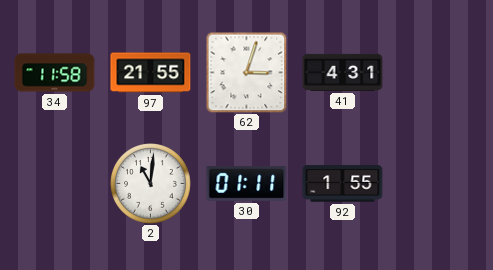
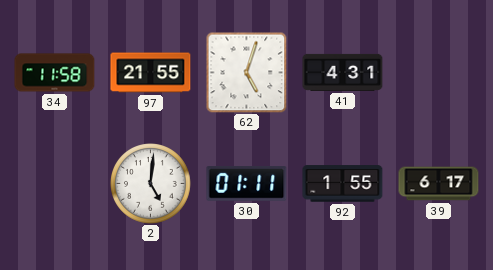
62: 3:03 -> 5:03 (246, 72)
2: 11:01 -> 5:01 (151, 184)
39: none -> 6:17 (439, 184)
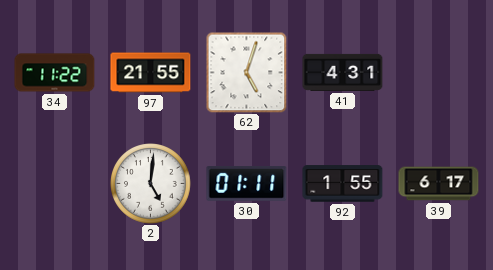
34: 11:58 -> 11:22 (55, 73)
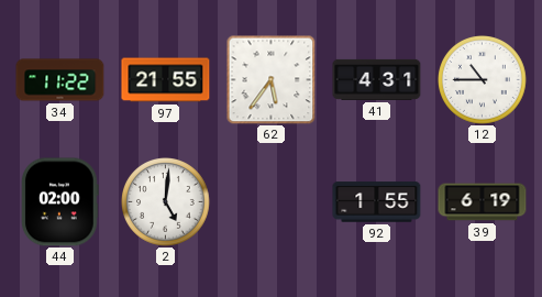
62: 5:03 -> 5:36 (270, 79)
12: none -> 10:45 (483, 80)
44: none -> 02:00 (59, 202)
30: 01:11 -> none (247, 184)
39: 6:17 -> 6:19 (483, 202)
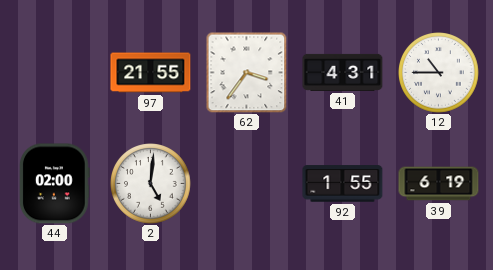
34: 11:22 -> none (60, 80)
62: 5:36 -> 3:36 (246, 72)
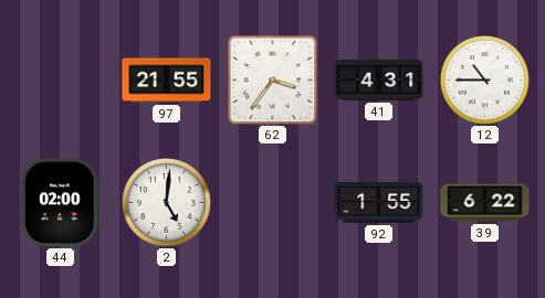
39: 6:19 -> 6:22 (485, 203)
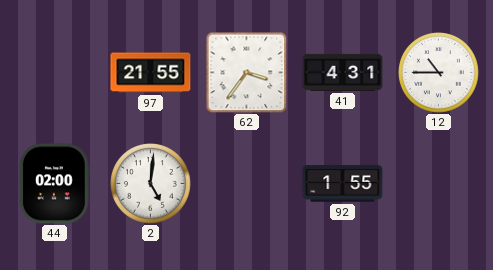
39: 6:22 -> none (485, 203)
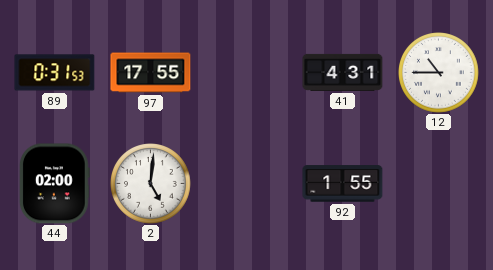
89: none -> 0:31 (55, 73)
97: 21:55 -> 17:55 (151, 73)
62: 3:36 -> none (246, 72)
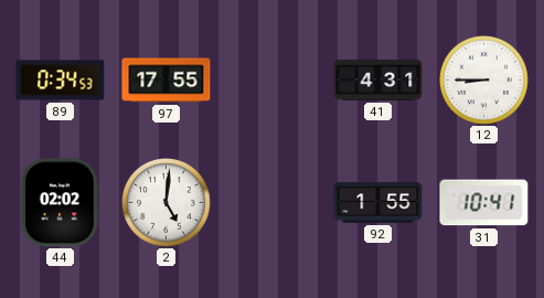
89: 0:31 -> 0:34 (61, 81)
12: 10:45 -> 8:45 (484, 81)
44: 02:00 -> 02:02 (60, 203)
31: none -> 10:41 (484, 203)
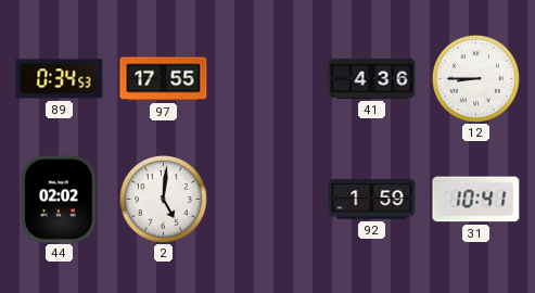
41: 4:31 -> 4:36 (372, 78)
92: 1:55 -> 1:59 (372, 200)
